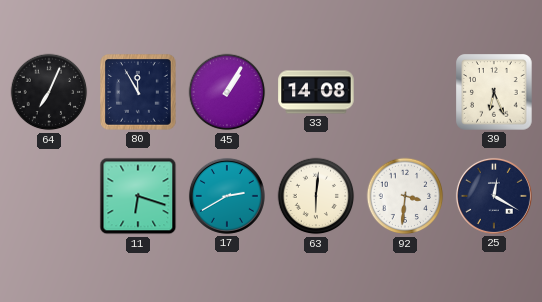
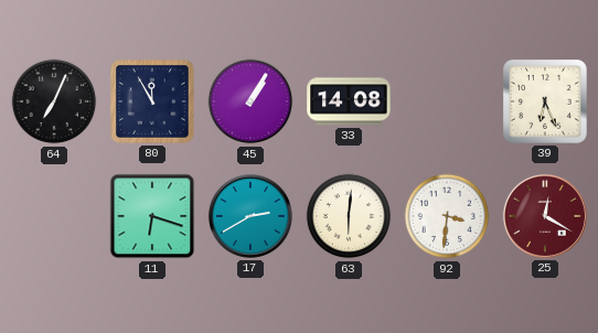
25 dial: navy -> burgundy (545, 216)
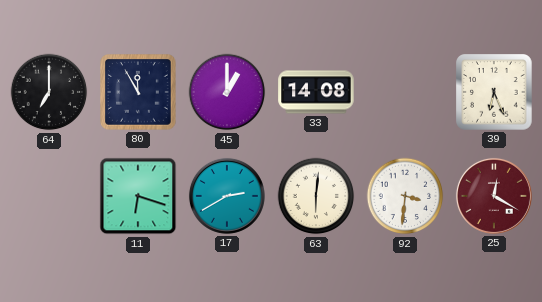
64: 7:04 -> 7:00 (49, 92)
45: 1:05 -> 1:00 (227, 92)
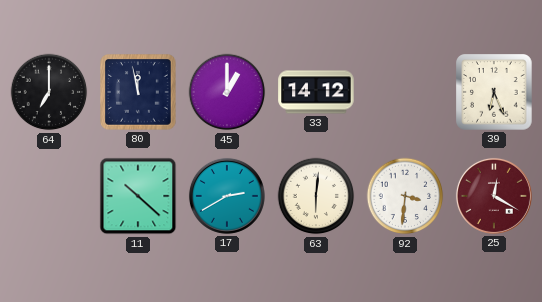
80: 11:55 -> 11:58 (139, 93)
33: 14:08 -> 14:12 (316, 92)
11: 6:18 -> 10:22 (138, 196)
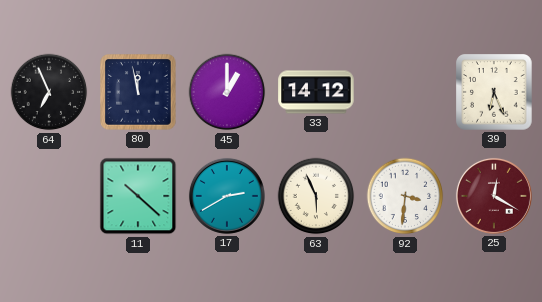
64: 7:00 -> 6:56 (49, 92)
63: 6:01 -> 5:56 (316, 196)
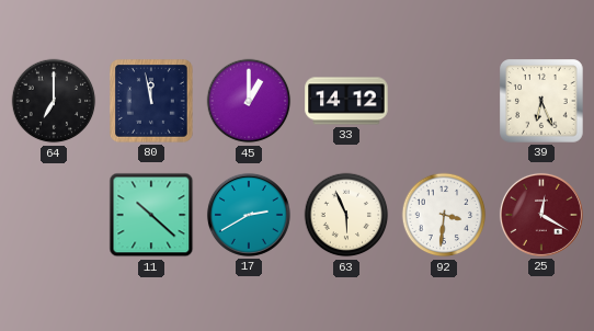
64: 6:56 -> 7:00 (54, 101)
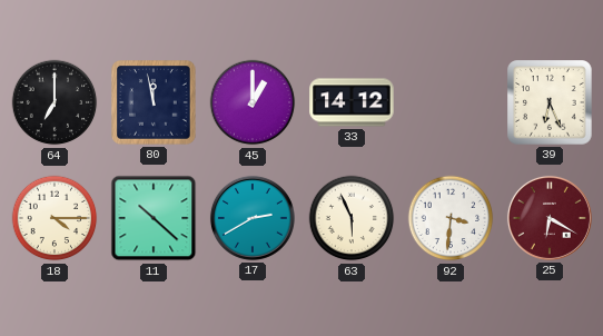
18: none -> 4:15 (55, 218)
25: 12:20 -> 6:20 (550, 218)
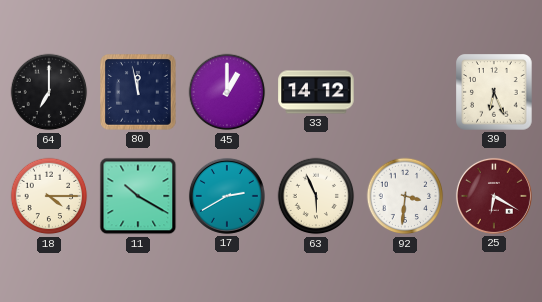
11: 10:22 -> 10:20 (138, 196)
